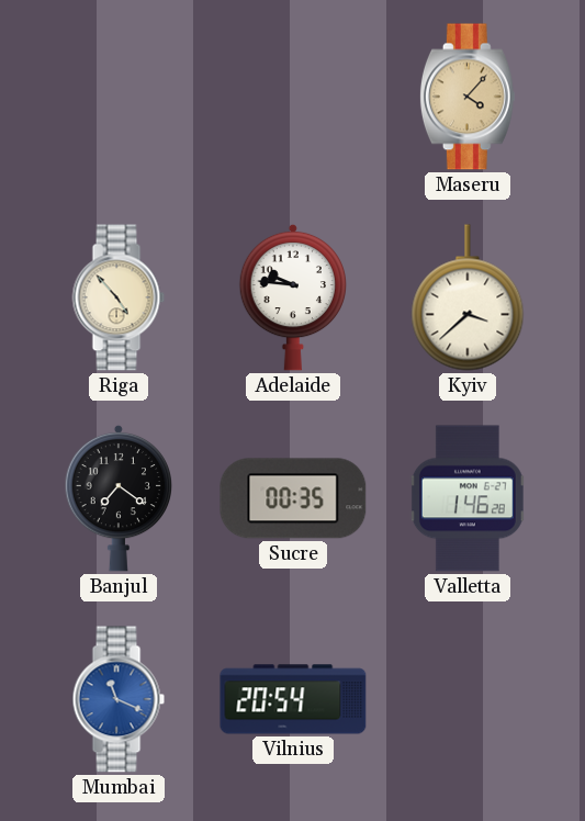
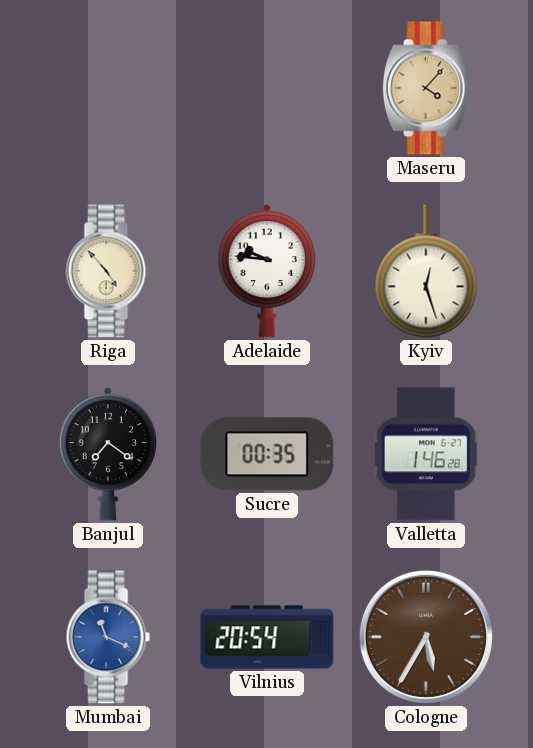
Kyiv: 3:38 -> 12:27 (426, 271)
Cologne: none -> 5:35 (426, 637)
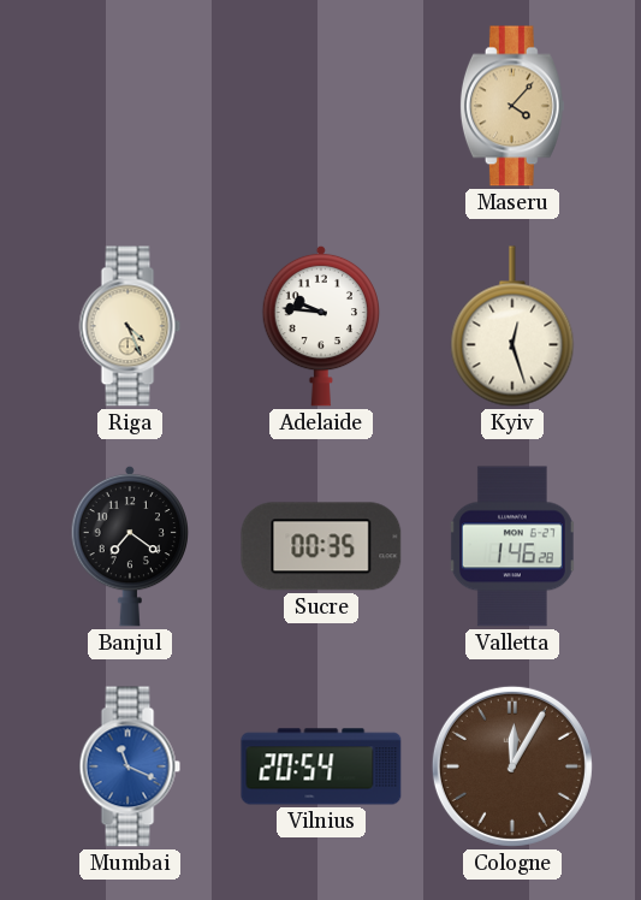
Riga: 4:53 -> 4:26 (130, 326)
Cologne: 5:35 -> 12:05 (512, 766)
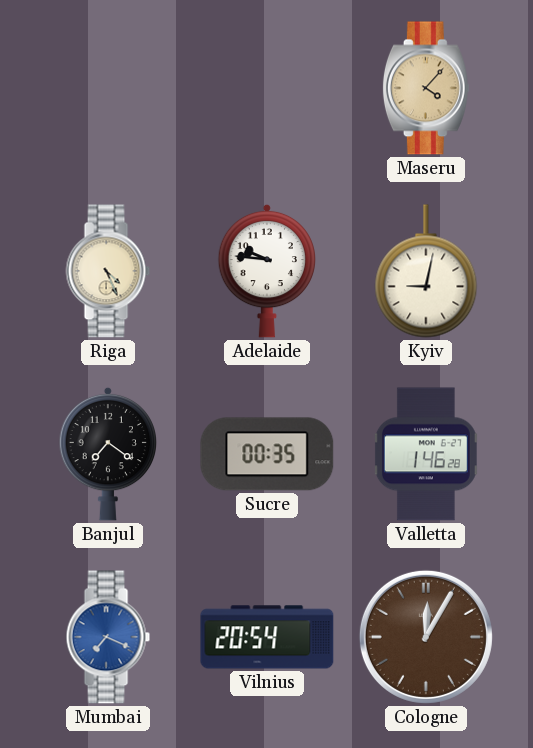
Kyiv: 12:27 -> 9:02 (426, 271)
Mumbai: 11:19 -> 7:19 (108, 637)
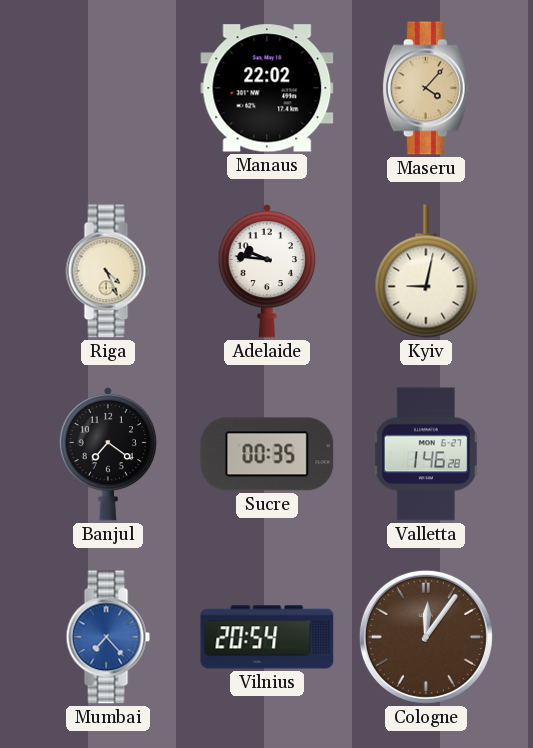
Manaus: none -> 22:02 (267, 88)
Mumbai: 7:19 -> 7:23 (108, 637)
Cologne: 12:05 -> 12:06 (426, 637)
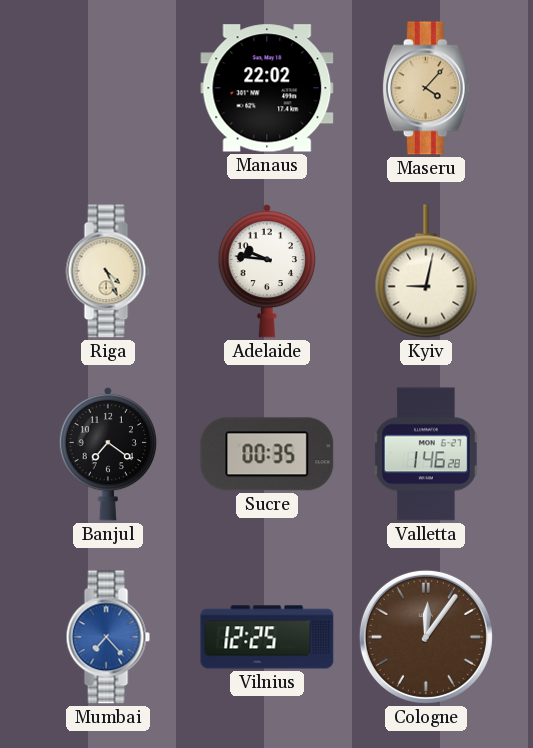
Vilnius: 20:54 -> 12:25 (267, 637)
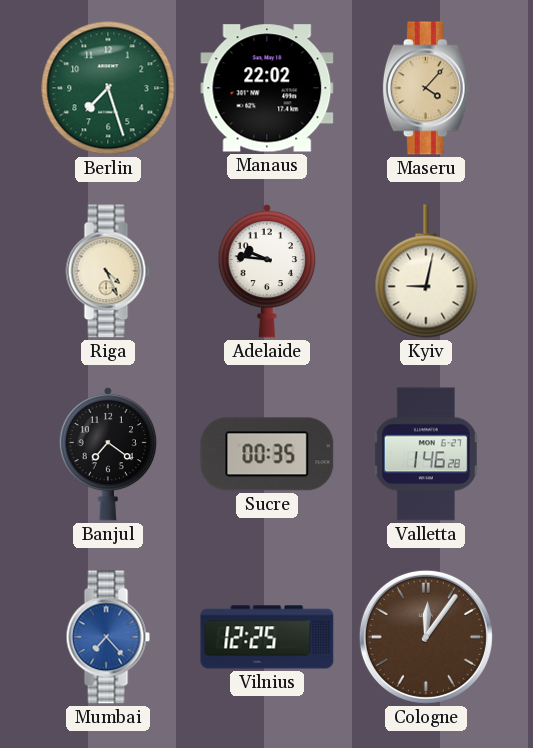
Berlin: none -> 7:27 (108, 88)
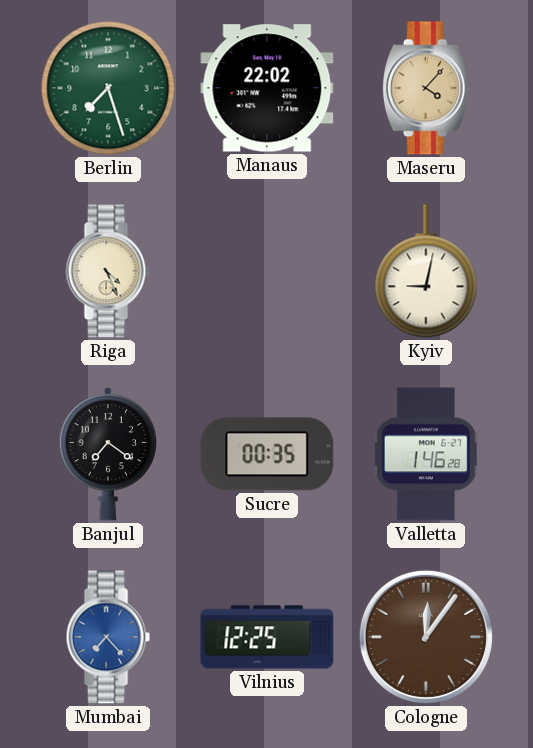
Adelaide: 9:46 -> none (266, 271)
